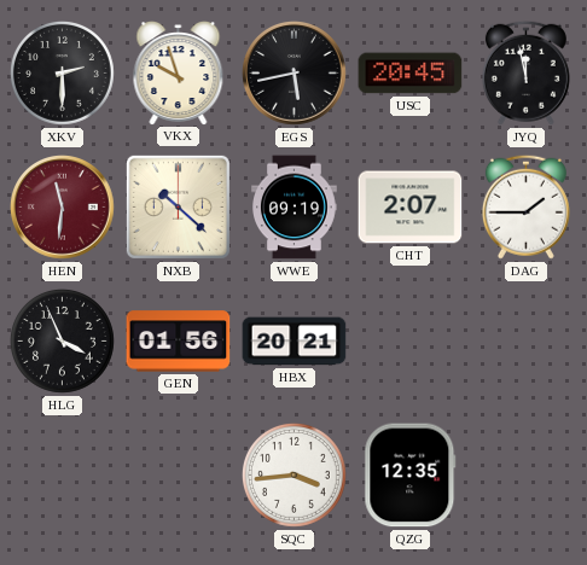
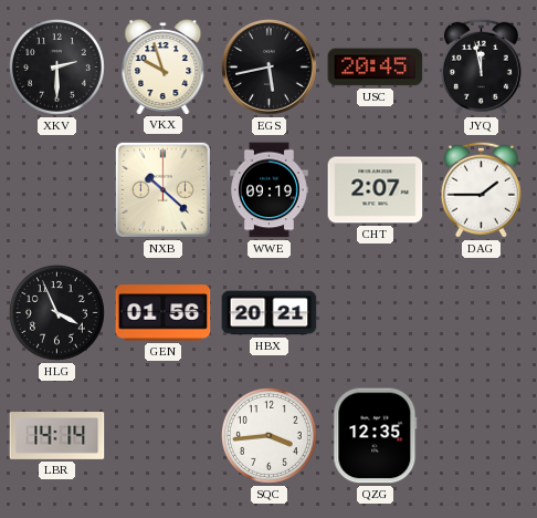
HEN: 11:31 -> none (63, 208)
LBR: none -> 14:14 (57, 436)
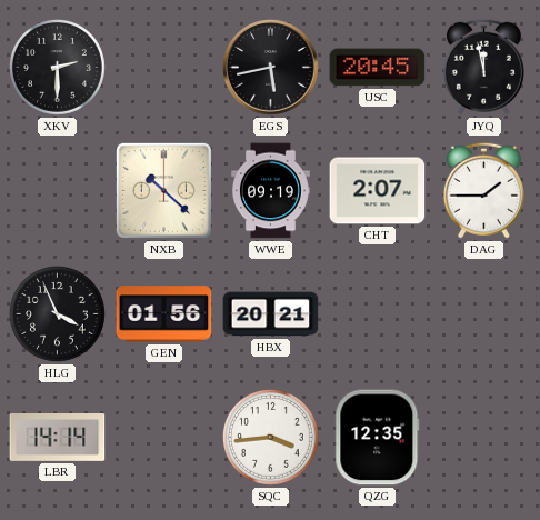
VKX: 9:57 -> none (164, 68)
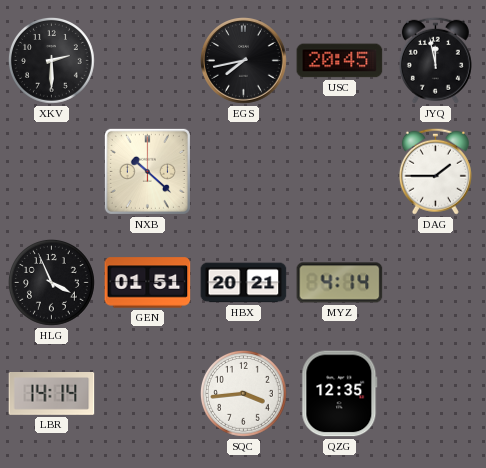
EGS: 5:43 -> 7:43 (244, 61)
WWE: 09:19 -> none (271, 191)
CHT: 2:07 -> none (378, 191)
GEN: 01:56 -> 01:51 (148, 283)
MYZ: none -> 4:14 (340, 283)
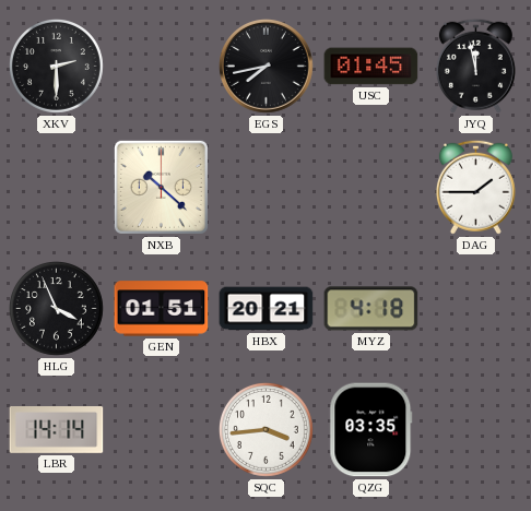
USC: 20:45 -> 01:45 (371, 67)
MYZ: 4:14 -> 4:18 (371, 309)
QZG: 12:35 -> 03:35 (371, 430)
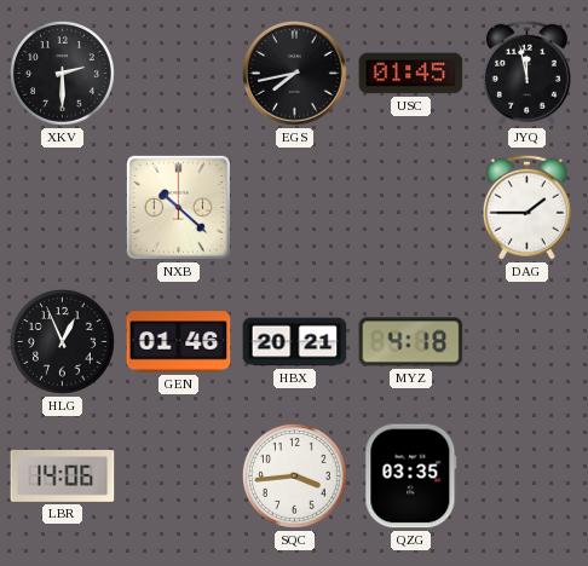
HLG: 3:56 -> 12:56 (63, 342)
GEN: 01:51 -> 01:46 (179, 342)
LBR: 14:14 -> 14:06 (63, 477)
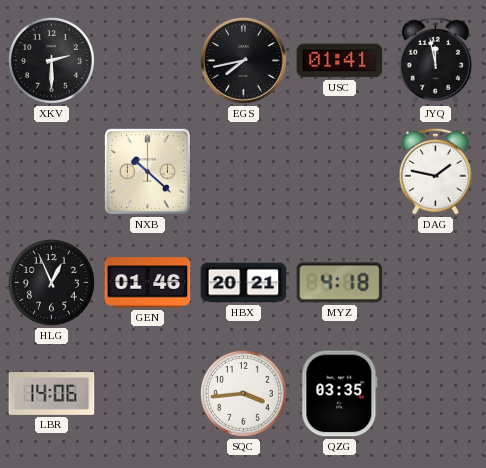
USC: 01:45 -> 01:41 (340, 61)
DAG: 1:45 -> 1:47 (435, 171)
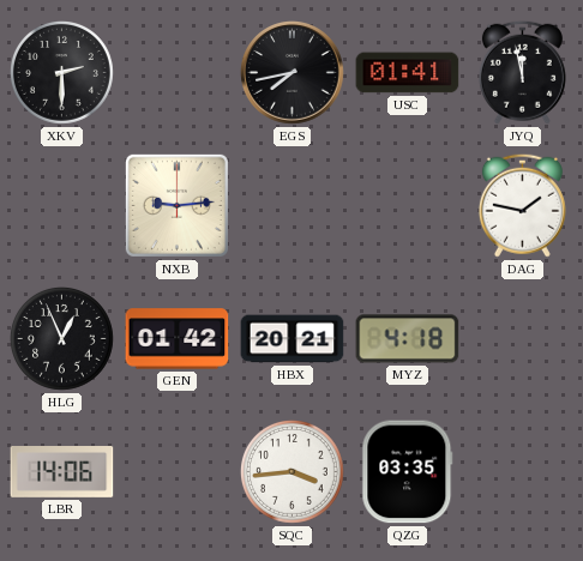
NXB: 10:22 -> 9:14 (176, 205)
GEN: 01:46 -> 01:42 (178, 339)
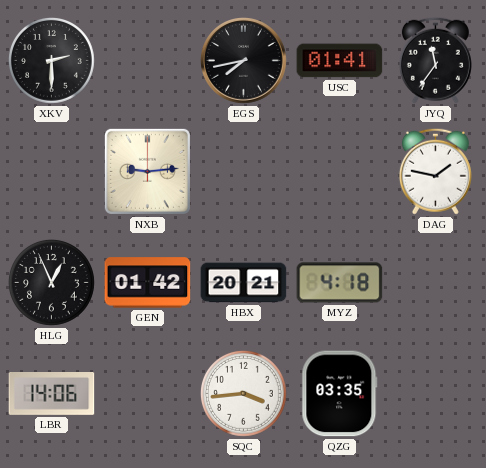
JYQ: 11:58 -> 11:36 (435, 60)
